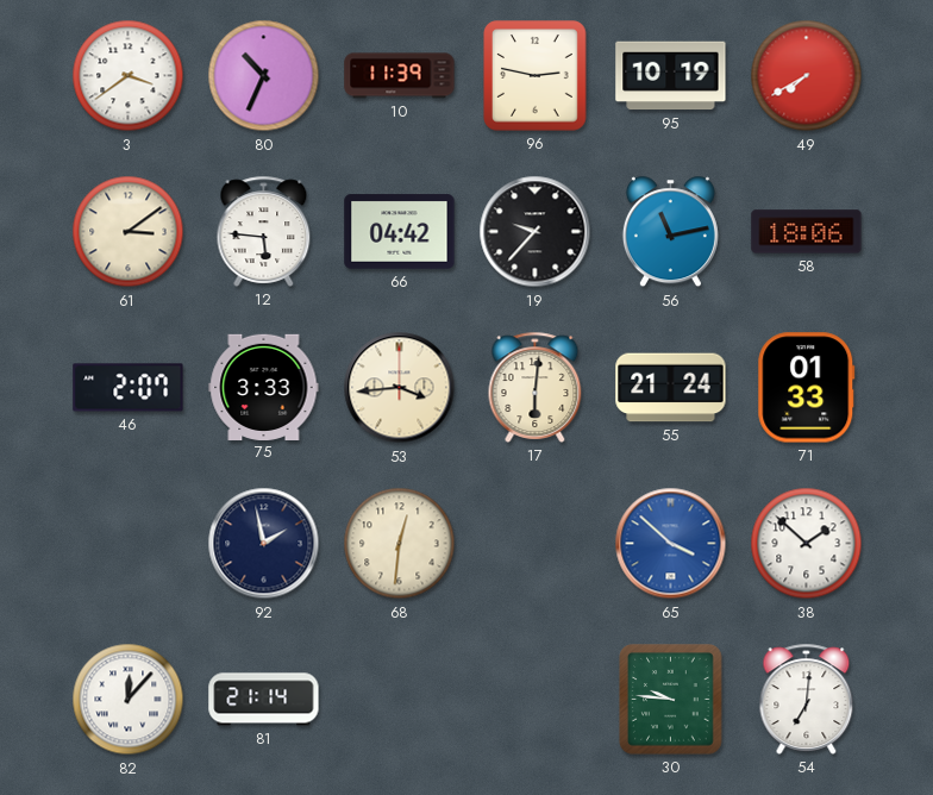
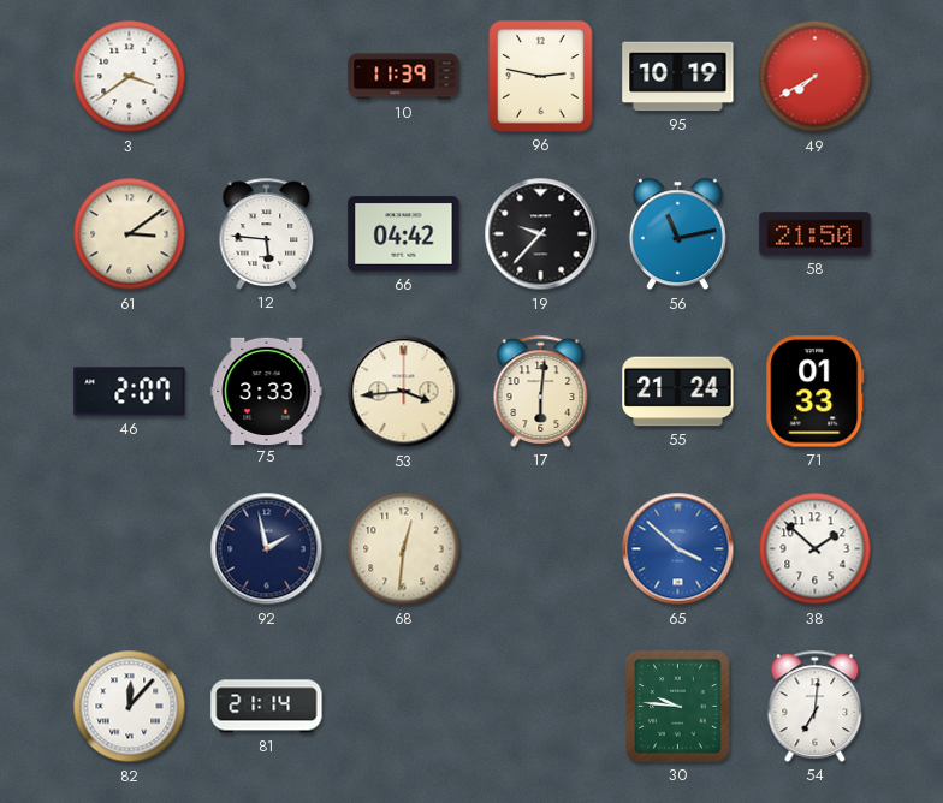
80: 10:34 -> none (264, 76)
58: 18:06 -> 21:50 (816, 234)
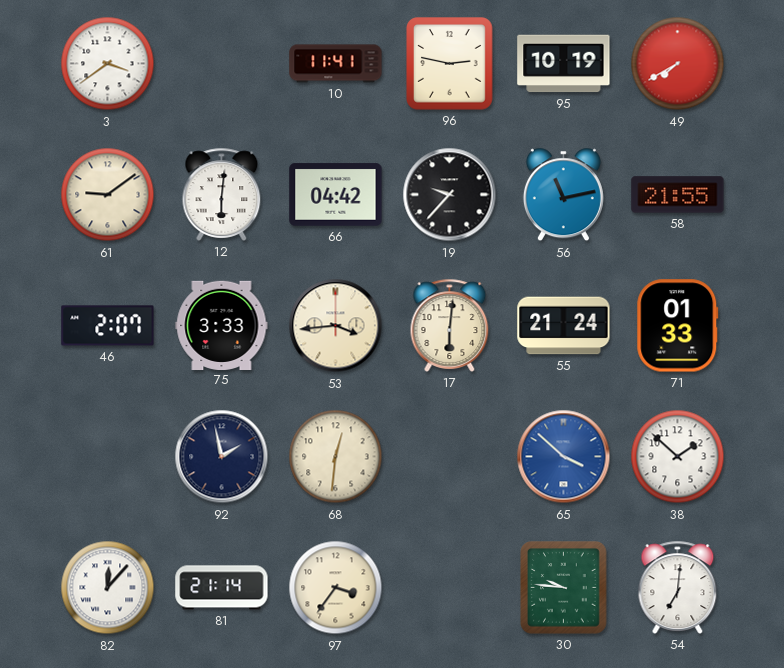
10: 11:39 -> 11:41 (336, 64)
61: 3:09 -> 9:09 (108, 195)
12: 5:46 -> 6:01 (222, 194)
58: 21:50 -> 21:55 (678, 195)
97: none -> 3:36 (336, 588)
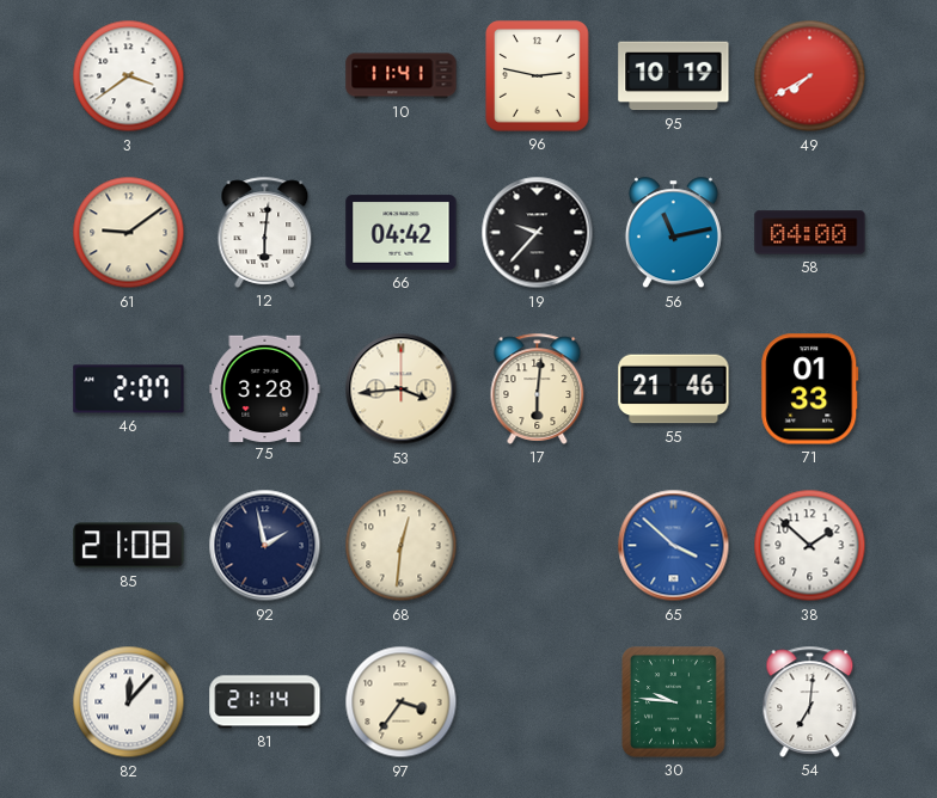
58: 21:55 -> 04:00 (810, 233)
75: 3:33 -> 3:28 (265, 388)
55: 21:24 -> 21:46 (674, 389)
85: none -> 21:08 (129, 546)
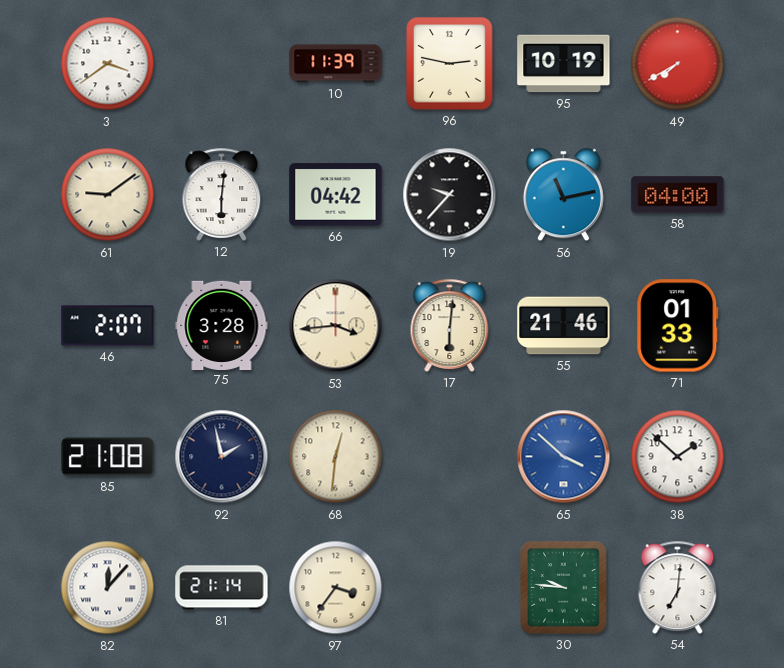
10: 11:41 -> 11:39 (336, 64)
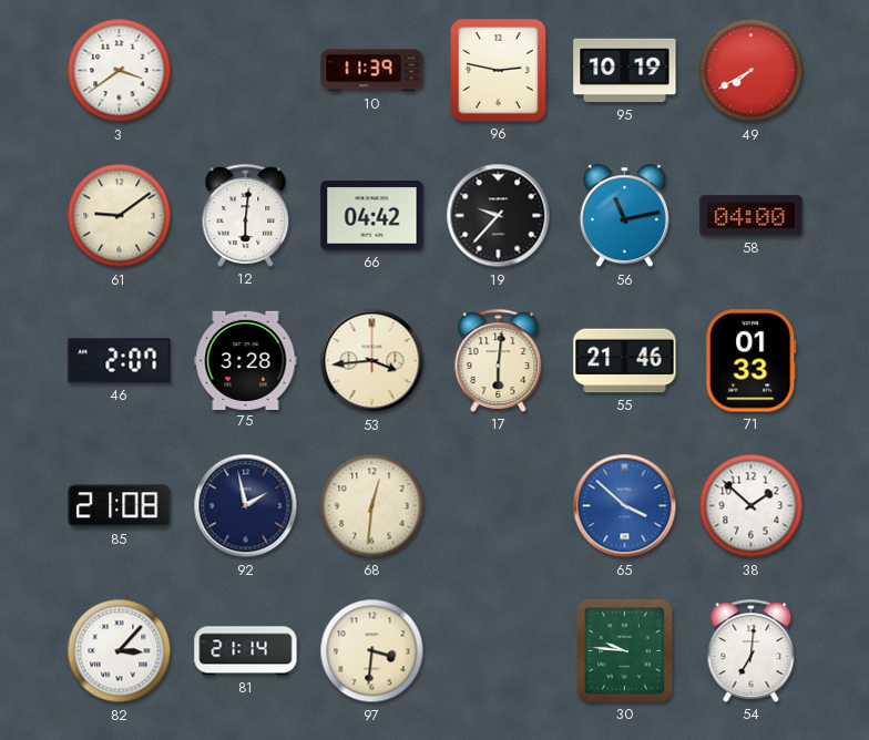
82: 12:07 -> 3:07 (120, 651)
97: 3:36 -> 3:31 (372, 651)
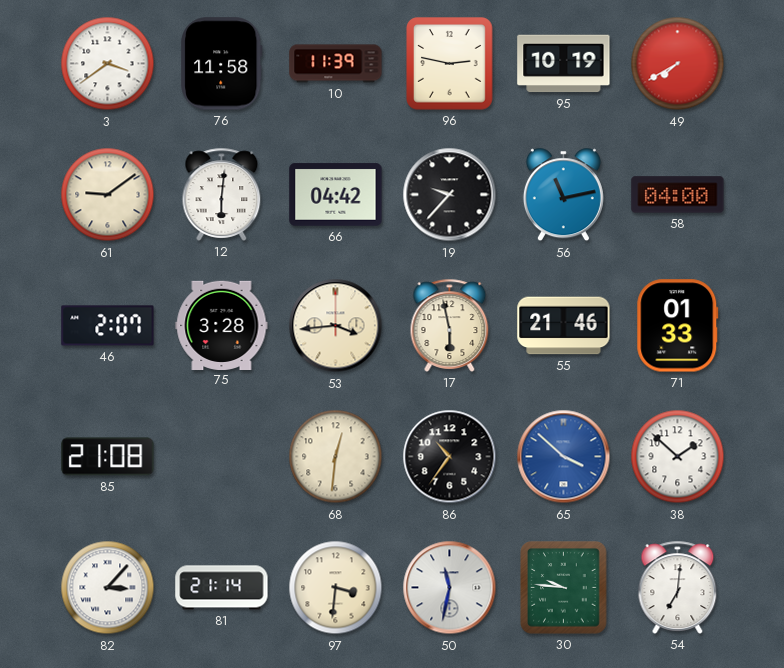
76: none -> 11:58 (222, 64)
17: 6:01 -> 5:58 (450, 325)
92: 1:58 -> none (246, 506)
86: none -> 10:36 (450, 457)
50: none -> 11:32 (450, 588)
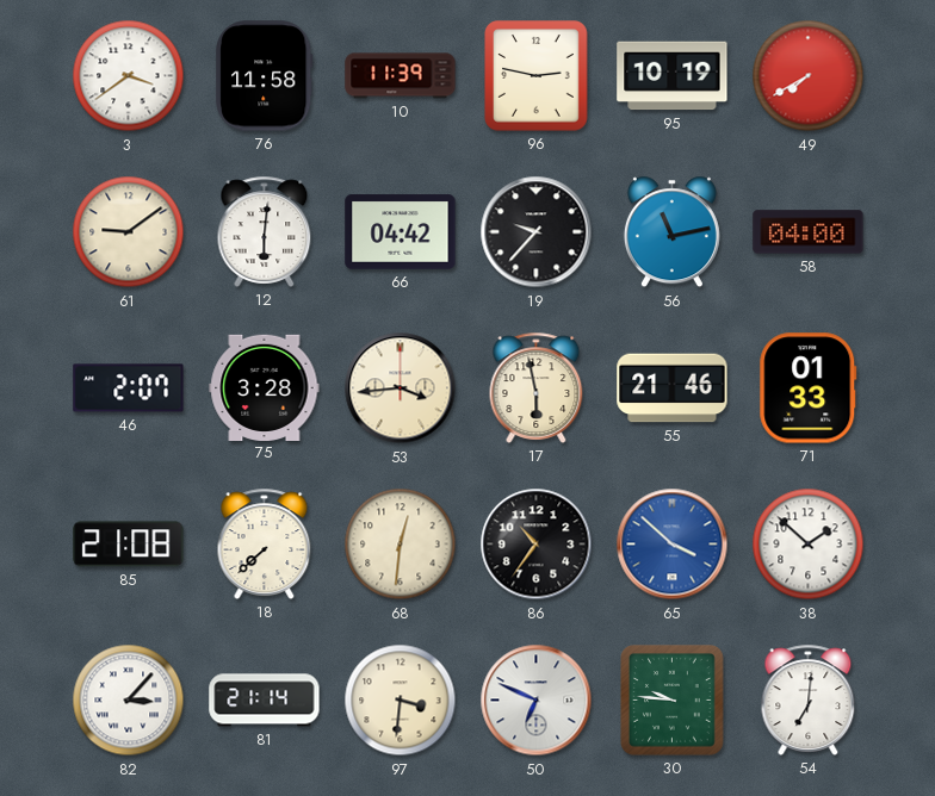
18: none -> 7:38 (265, 543)
50: 11:32 -> 6:49 (537, 701)
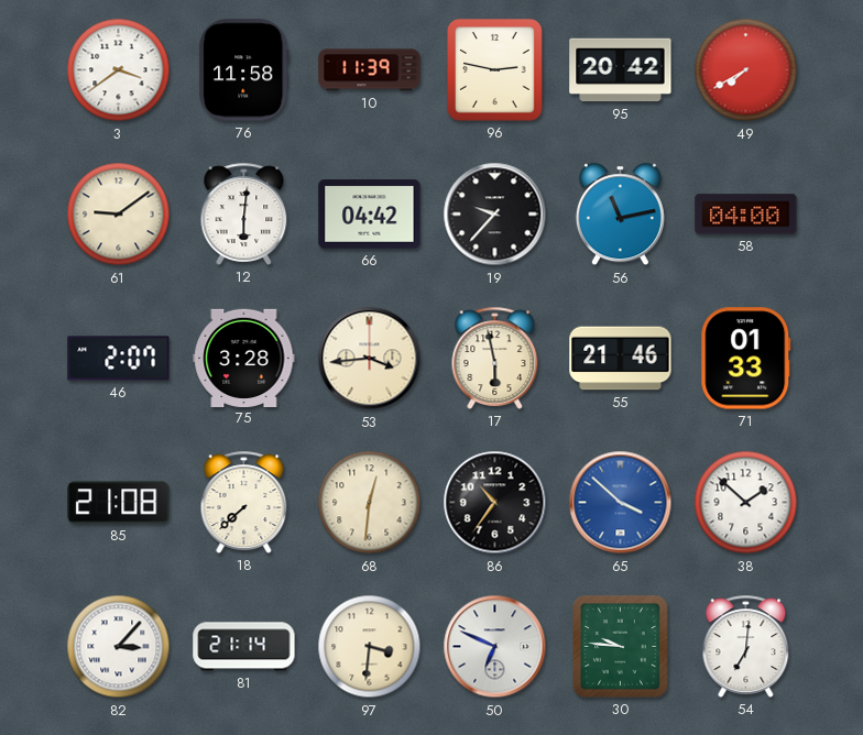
95: 10:19 -> 20:42 (621, 70)
